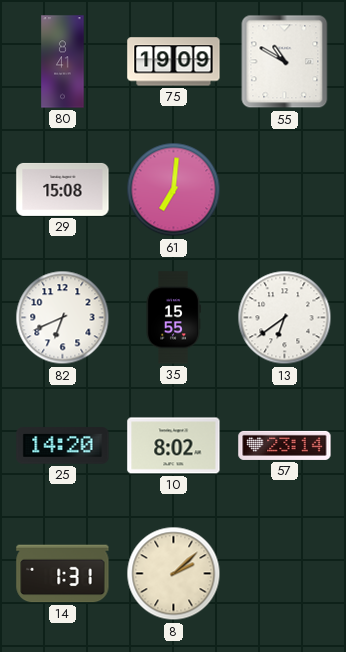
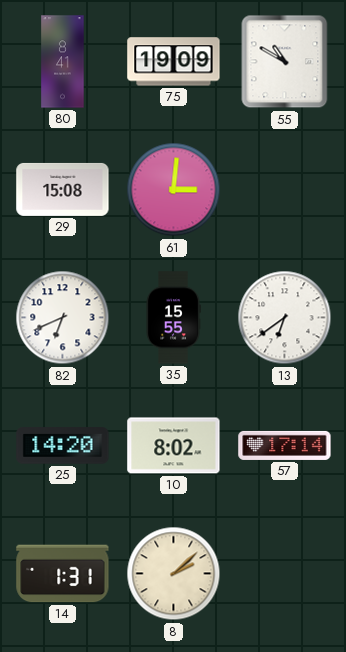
61: 7:01 -> 3:01 (174, 190)
57: 23:14 -> 17:14 (285, 445)
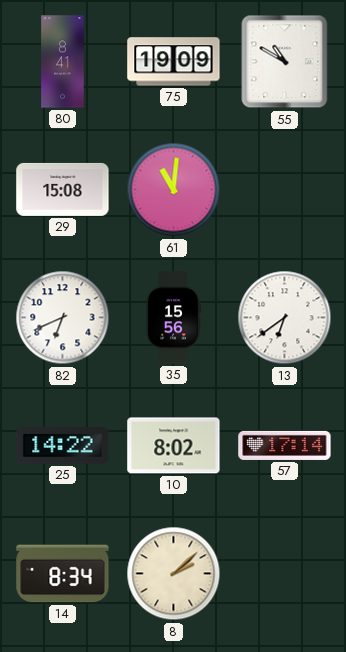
61: 3:01 -> 11:01 (174, 190)
35: 15:55 -> 15:56 (173, 318)
25: 14:20 -> 14:22 (63, 446)
14: 1:31 -> 8:34 (63, 574)
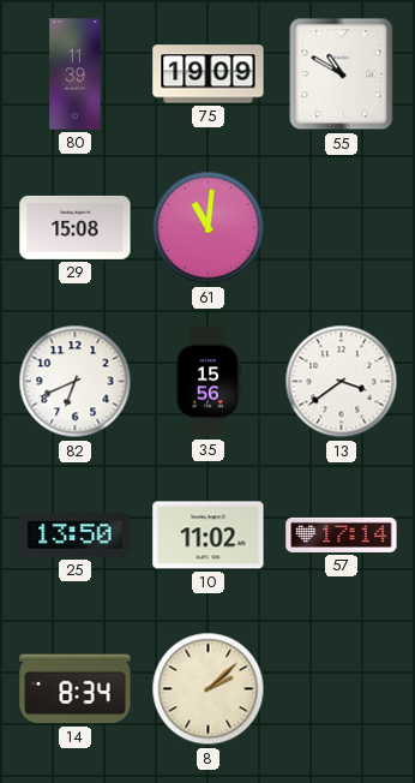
80: 8:41 -> 11:39 (76, 74)
13: 6:39 -> 3:39 (342, 382)
25: 14:22 -> 13:50 (76, 536)
10: 8:02 -> 11:02 (209, 536)
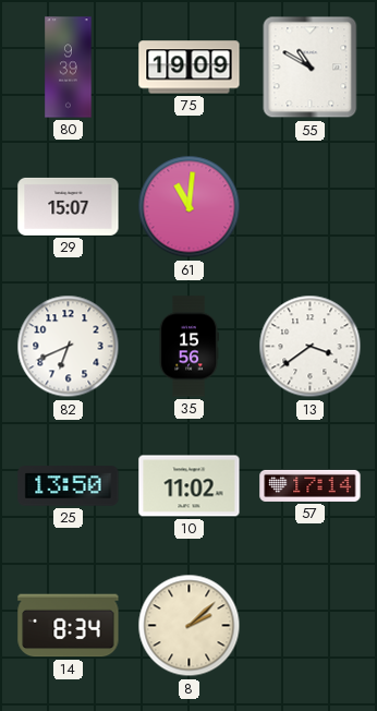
80: 11:39 -> 9:39 (69, 68)
29: 15:08 -> 15:07 (69, 206)
